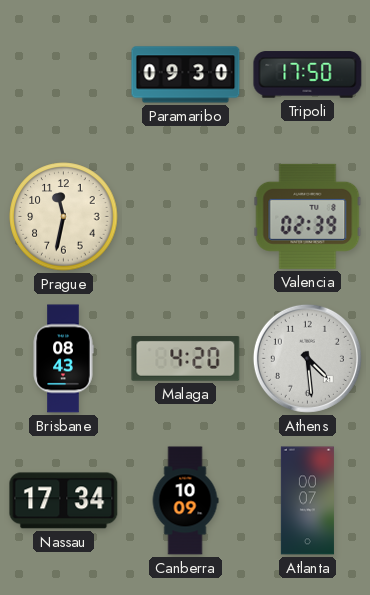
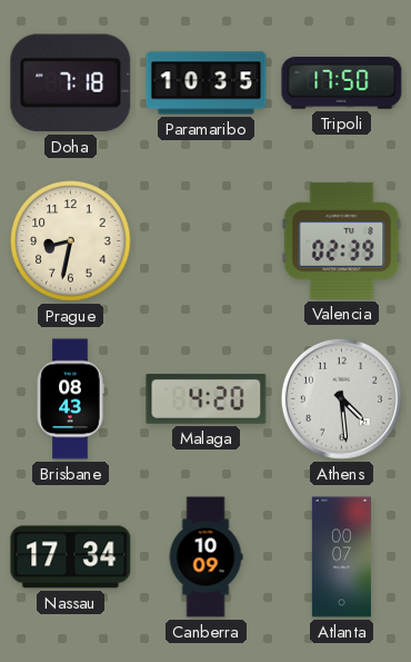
Doha: none -> 7:18 (71, 83)
Paramaribo: 09:30 -> 10:35 (207, 83)
Prague: 11:32 -> 8:32 (71, 241)
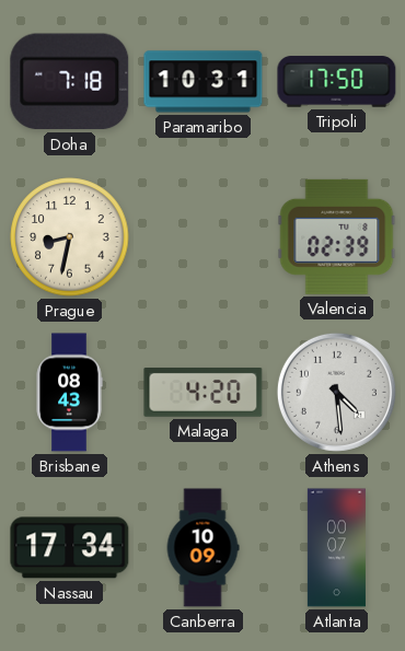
Paramaribo: 10:35 -> 10:31 (204, 82)
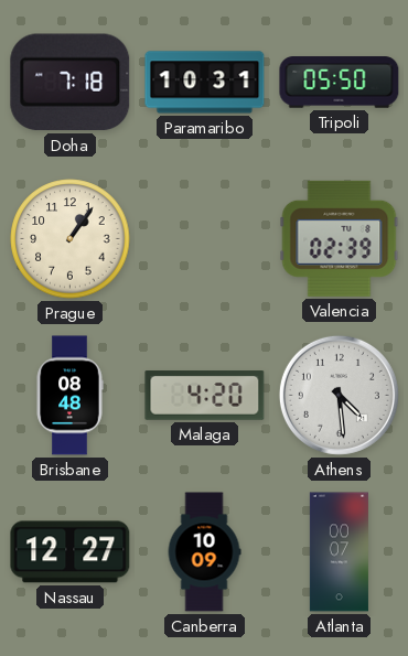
Tripoli: 17:50 -> 05:50 (340, 83)
Prague: 8:32 -> 1:06 (71, 239)
Brisbane: 08:43 -> 08:48 (69, 396)
Nassau: 17:34 -> 12:27 (71, 552)
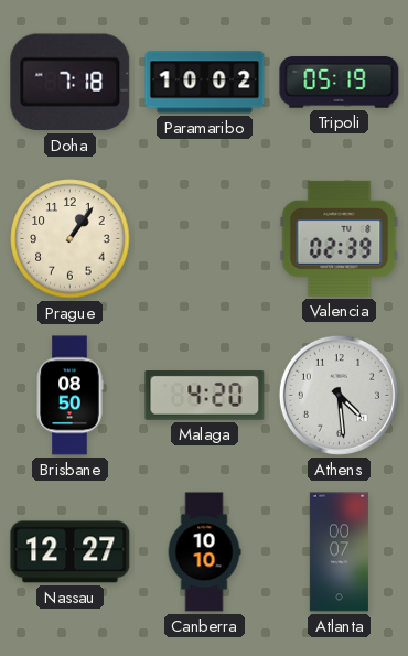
Paramaribo: 10:31 -> 10:02 (205, 83)
Tripoli: 05:50 -> 05:19 (340, 83)
Brisbane: 08:48 -> 08:50 (69, 396)
Canberra: 10:09 -> 10:10 (204, 552)
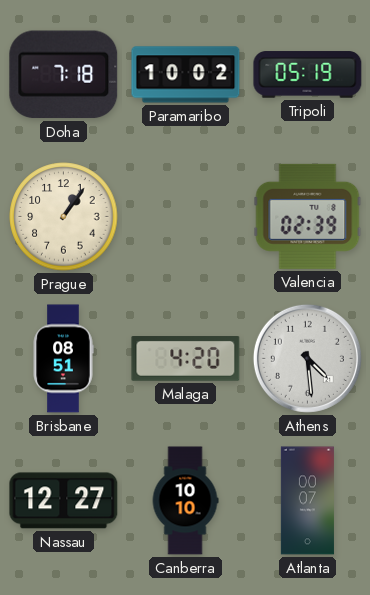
Brisbane: 08:50 -> 08:51 (63, 359)
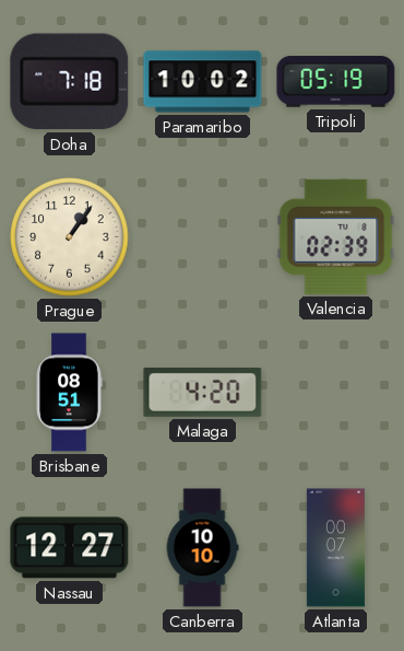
Athens: 4:29 -> none (307, 358)
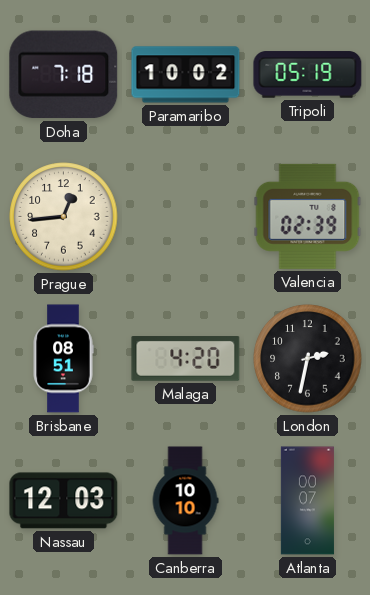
Prague: 1:06 -> 12:44 (64, 217)
London: none -> 2:32 (308, 359)
Nassau: 12:27 -> 12:03 (64, 501)
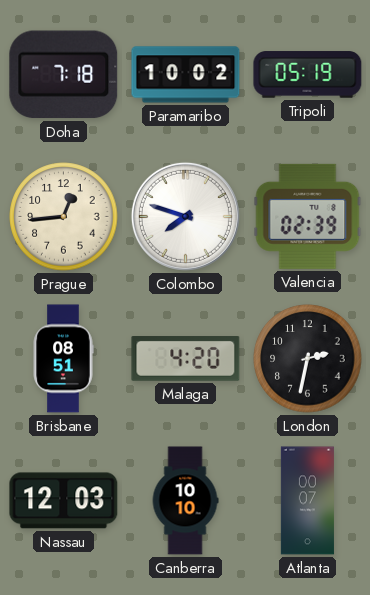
Colombo: none -> 7:48 (185, 216)
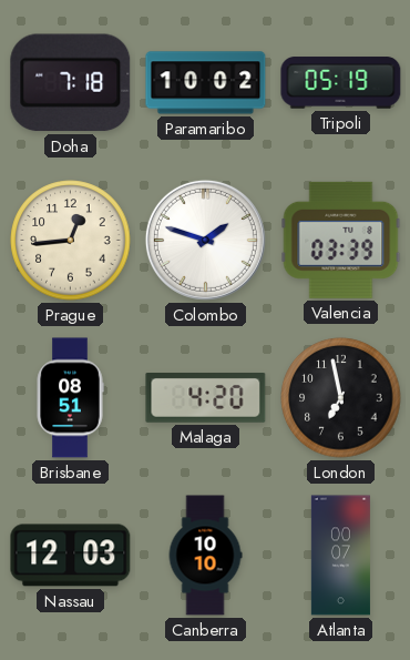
Colombo: 7:48 -> 1:48 (205, 240)
Valencia: 02:39 -> 03:39 (341, 240)
London: 2:32 -> 6:58 (341, 398)
